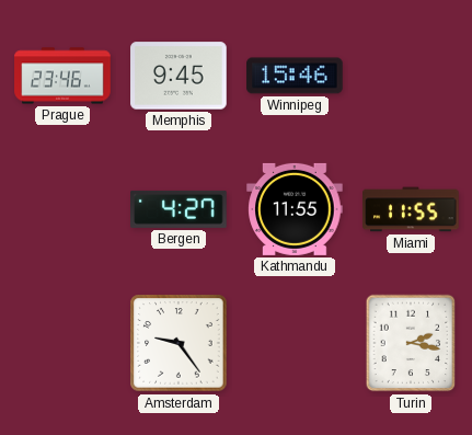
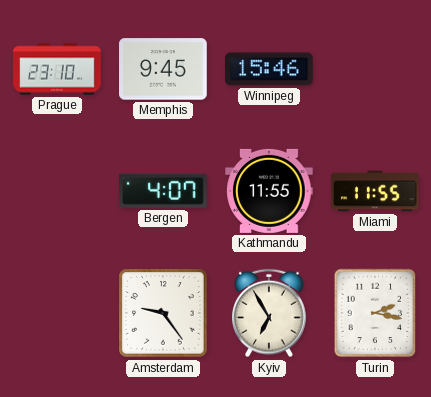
Prague: 23:46 -> 23:10 (57, 69)
Bergen: 4:27 -> 4:07 (163, 191)
Kyiv: none -> 6:55 (270, 313)
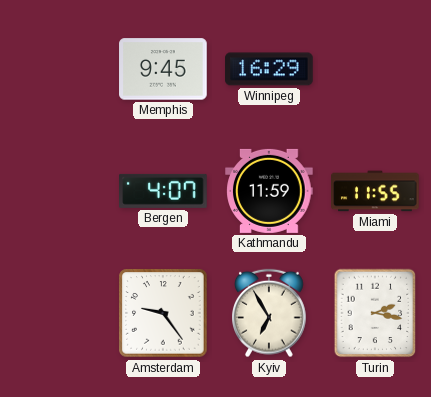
Prague: 23:10 -> none (57, 69)
Winnipeg: 15:46 -> 16:29 (269, 69)
Kathmandu: 11:55 -> 11:59 (269, 191)
